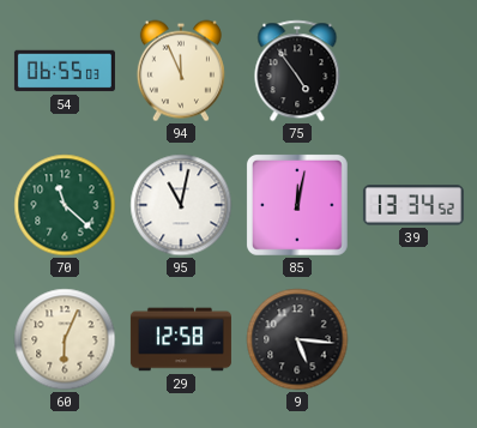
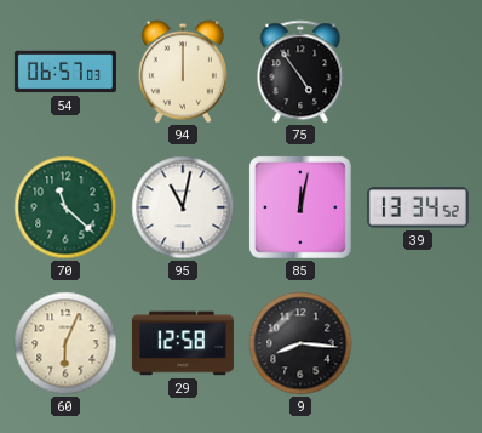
54: 06:55 -> 06:57 (65, 72)
94: 11:56 -> 12:00 (183, 72)
9: 5:16 -> 8:16 (300, 343)
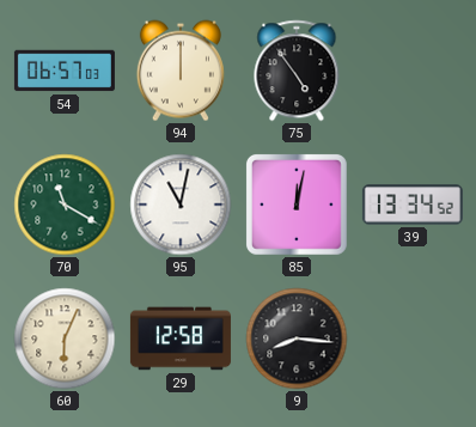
70: 11:22 -> 11:20 (65, 205)
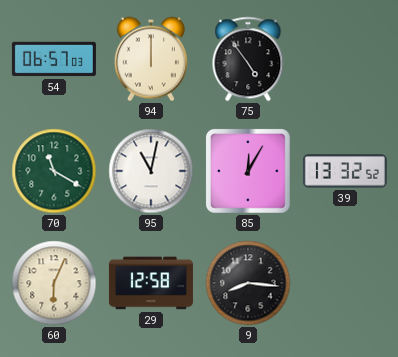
85: 12:02 -> 12:05 (248, 171)
39: 13:34 -> 13:32 (345, 171)
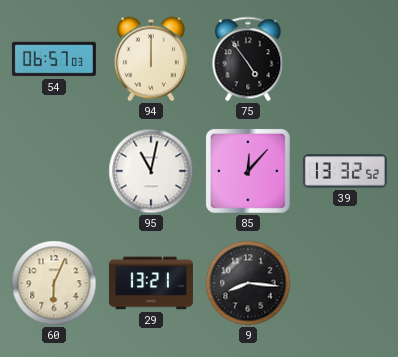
70: 11:20 -> none (54, 171)
85: 12:05 -> 12:07 (248, 171)
29: 12:58 -> 13:21 (151, 283)
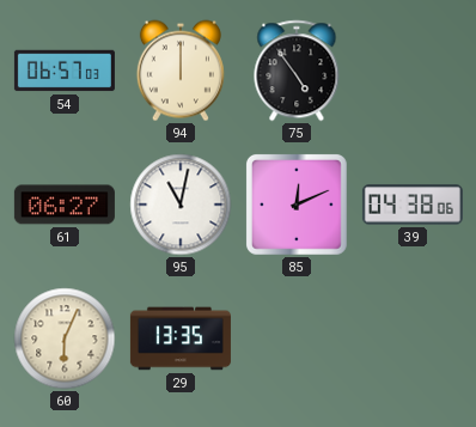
61: none -> 06:27 (65, 205)
85: 12:07 -> 12:11 (297, 205)
39: 13:32 -> 04:38 (413, 205)
29: 13:21 -> 13:35 (181, 338)
9: 8:16 -> none (248, 283)
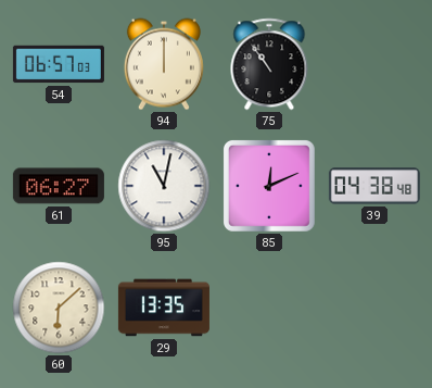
75: 4:54 -> 10:54 (269, 64)
39: 04:38:06 -> 04:38:48 (374, 186)
60: 6:04 -> 6:08 (59, 308)
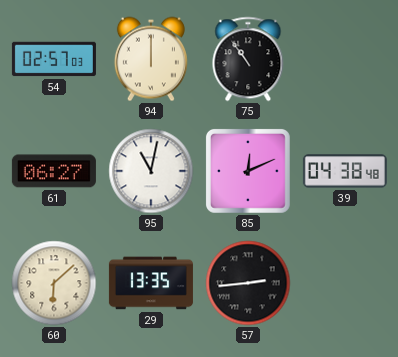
54: 06:57 -> 02:57 (54, 59)
57: none -> 2:44 (248, 283)
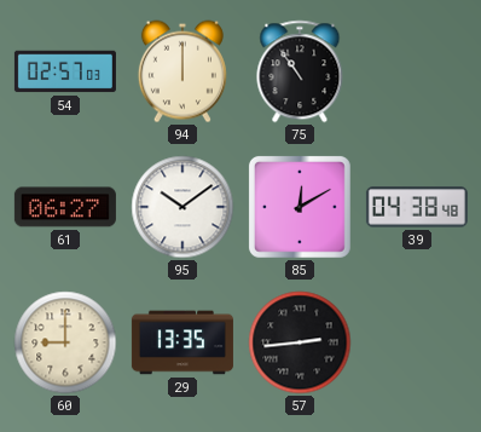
95: 11:02 -> 10:09 (182, 207)
85: 12:11 -> 12:10 (300, 207)
60: 6:08 -> 9:00 (65, 342)
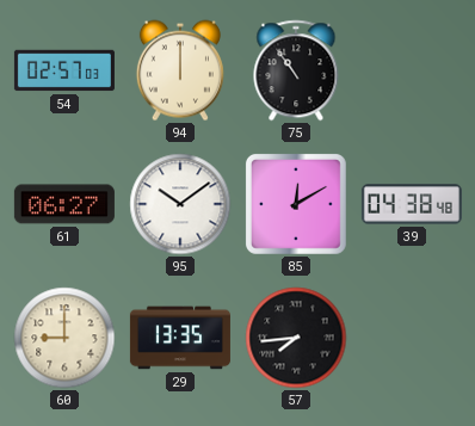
57: 2:44 -> 7:44 (296, 338)
